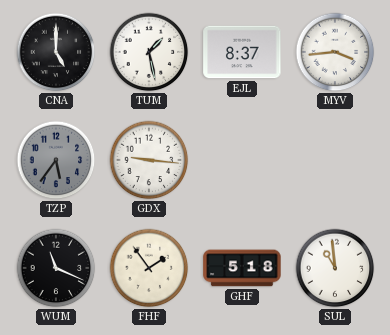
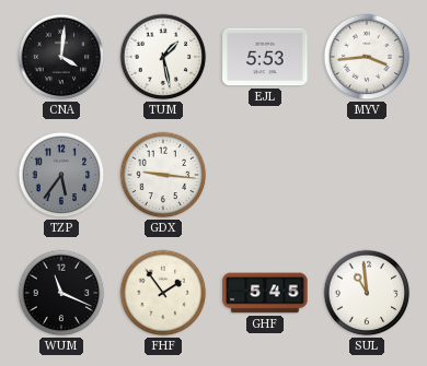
CNA: 5:00 -> 4:01 (61, 57)
EJL: 8:37 -> 5:53 (265, 57)
GHF: 5:18 -> 5:45 (265, 293)
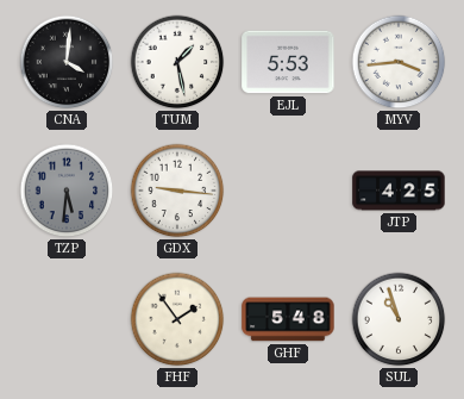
TZP: 5:36 -> 5:31 (67, 191)
JTP: none -> 4:25 (399, 191)
WUM: 11:19 -> none (61, 293)
GHF: 5:45 -> 5:48 (288, 319)
SUL: 10:59 -> 10:57 (399, 319)
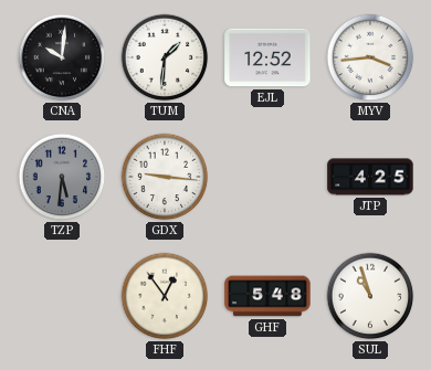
CNA: 4:01 -> 10:01 (62, 57)
TUM: 1:28 -> 1:31 (165, 57)
EJL: 5:53 -> 12:52 (267, 57)
FHF: 1:54 -> 12:54 (165, 296)
